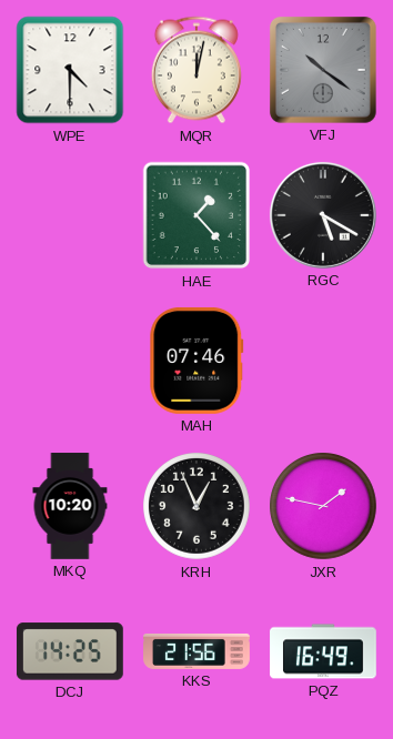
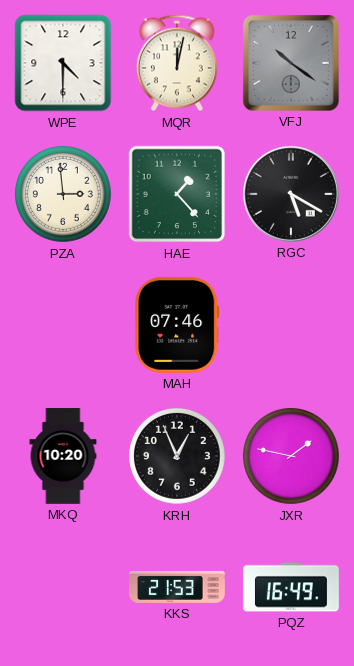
PZA: none -> 2:59 (64, 195)
DCJ: 14:25 -> none (70, 651)
KKS: 21:56 -> 21:53 (177, 587)
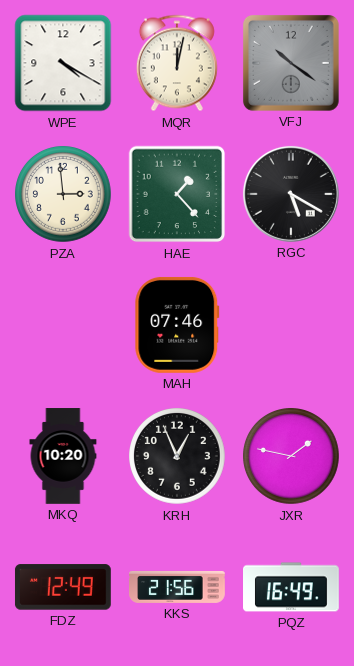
WPE: 4:30 -> 4:20 (63, 63)
FDZ: none -> 12:49 (63, 587)
KKS: 21:53 -> 21:56 (177, 587)
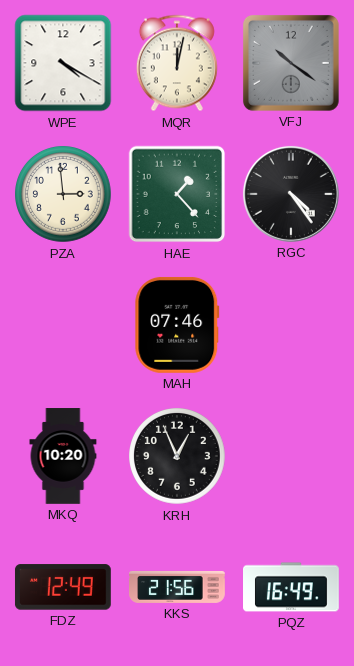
RGC: 5:20 -> 4:24 (291, 194)
JXR: 1:47 -> none (292, 457)
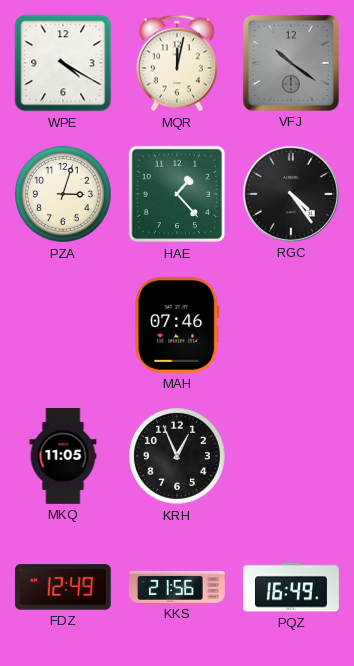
PZA: 2:59 -> 3:03 (64, 195)
MKQ: 10:20 -> 11:05 (63, 456)
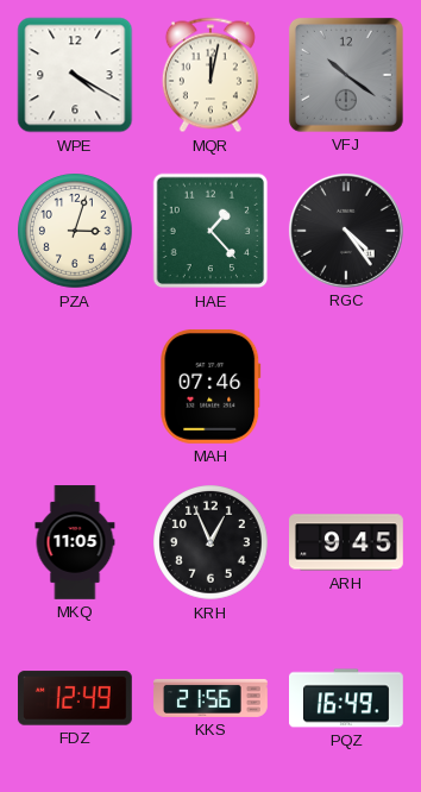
ARH: none -> 9:45 (347, 542)
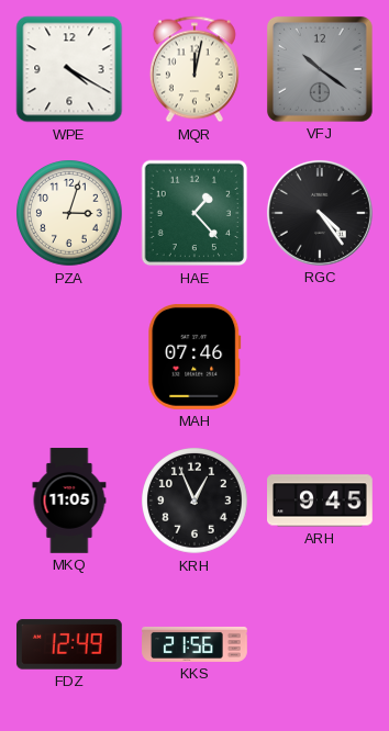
PQZ: 16:49 -> none (347, 698)
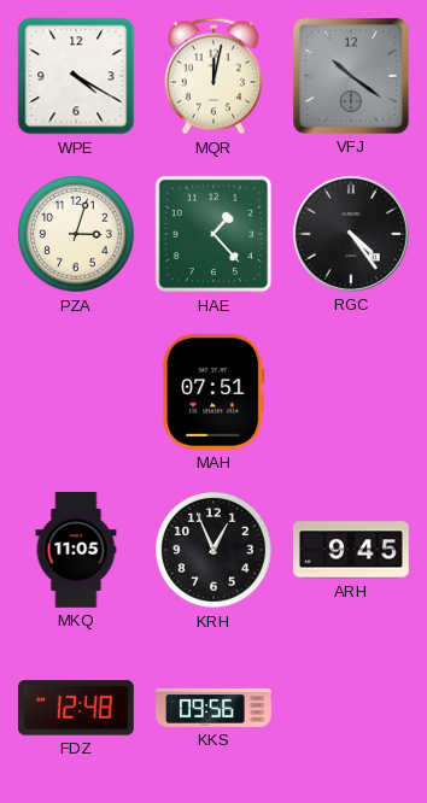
MAH: 07:46 -> 07:51 (213, 392)
FDZ: 12:49 -> 12:48 (76, 708)
KKS: 21:56 -> 09:56 (213, 708)
